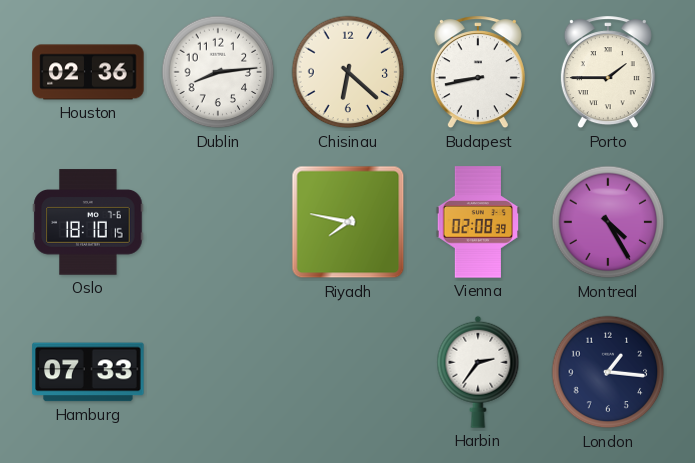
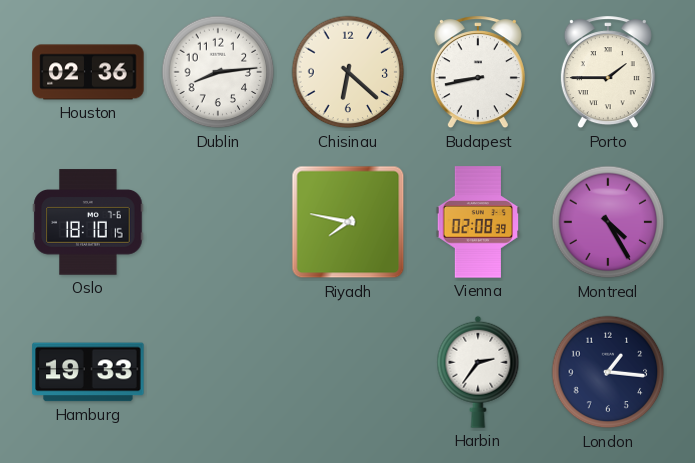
Hamburg: 07:33 -> 19:33 (88, 372)
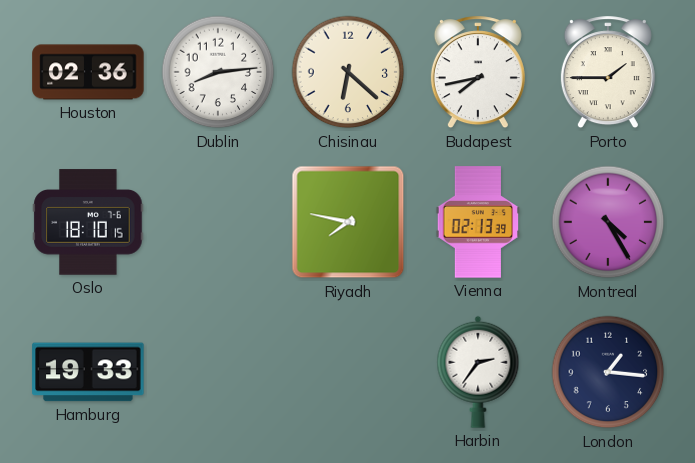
Budapest: 8:43 -> 7:43 (478, 73)
Vienna: 02:08 -> 02:13 (477, 222)
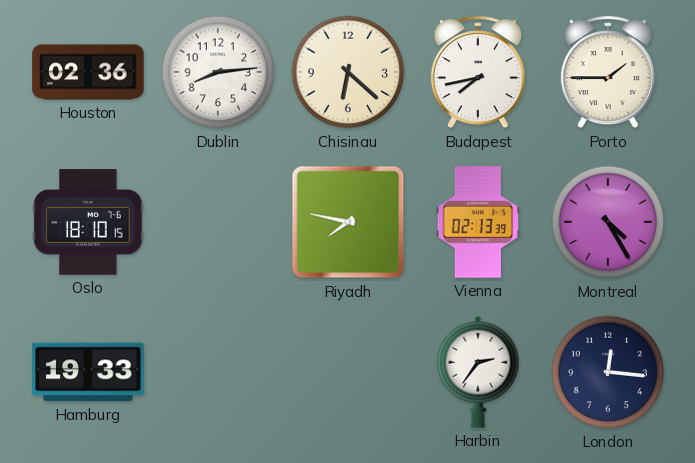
London: 1:16 -> 12:16 (608, 372)
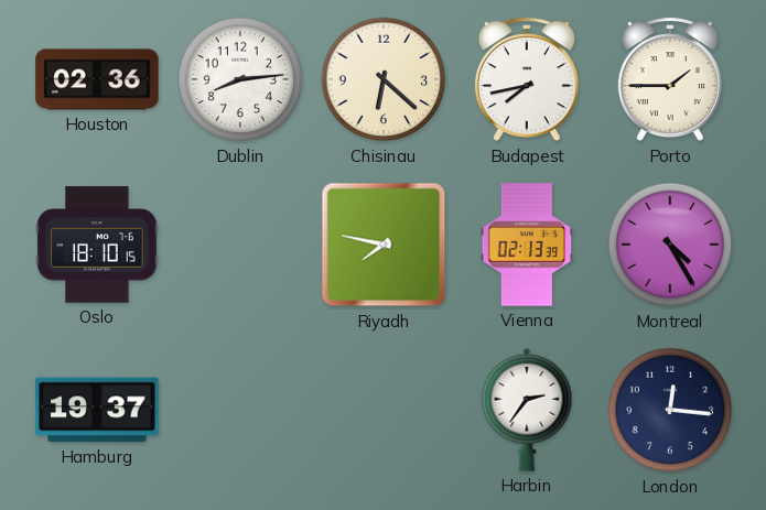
Hamburg: 19:33 -> 19:37 (97, 410)
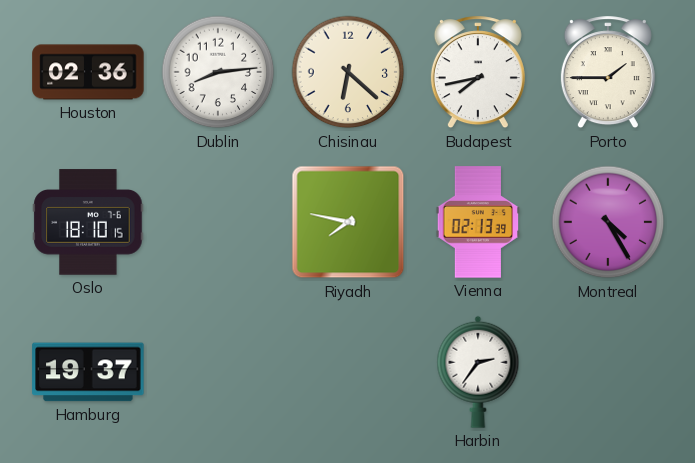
London: 12:16 -> none (670, 410)
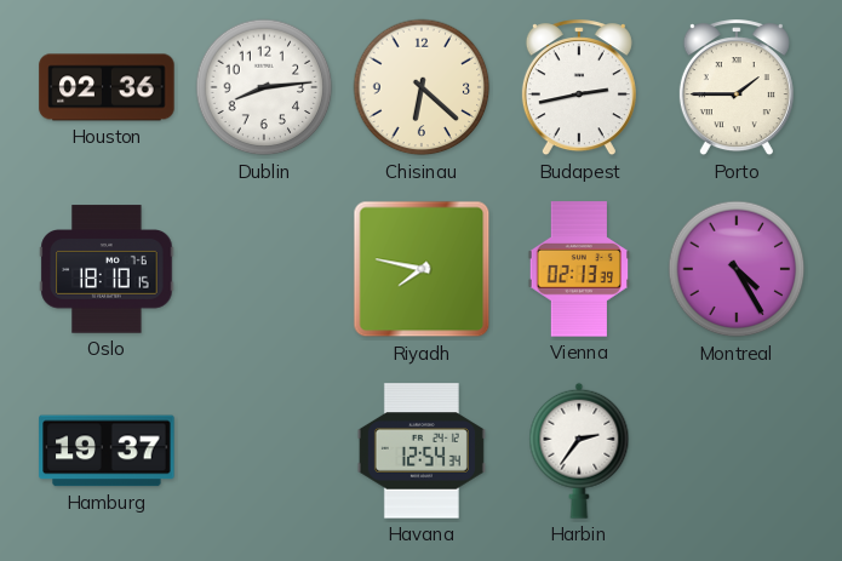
Budapest: 7:43 -> 2:43 (579, 88)
Havana: none -> 12:54 (422, 451)
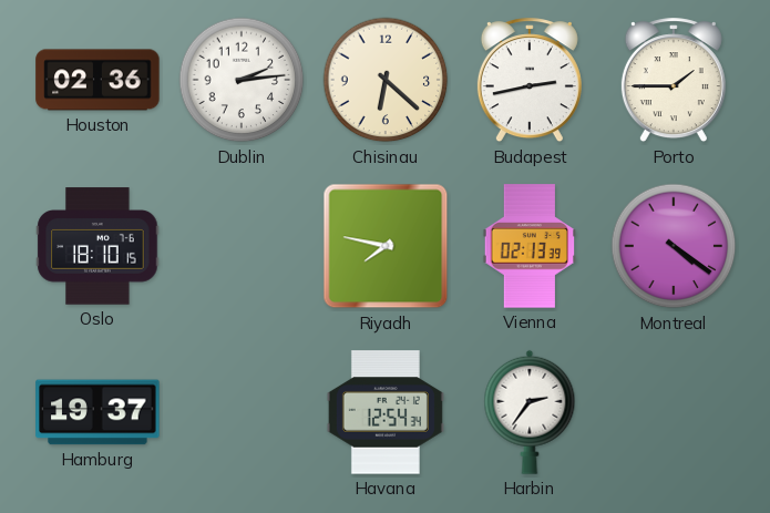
Dublin: 8:14 -> 2:14 (242, 80)
Montreal: 4:25 -> 4:21 (674, 246)
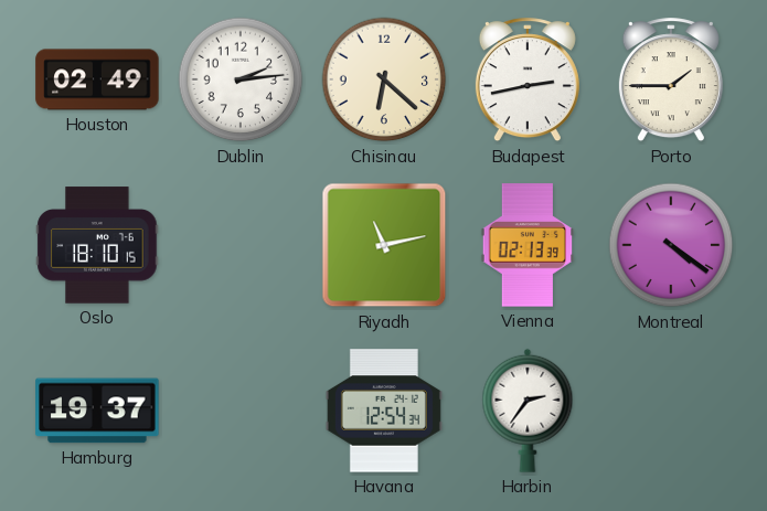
Houston: 02:36 -> 02:49 (97, 79)
Riyadh: 7:47 -> 11:13 (384, 245)
